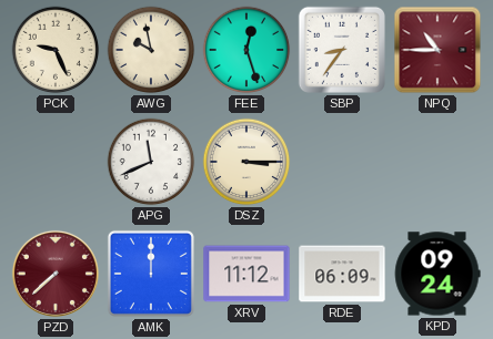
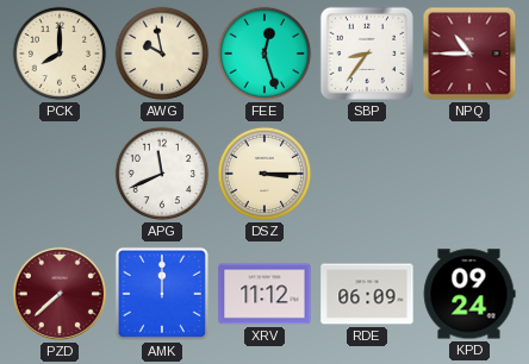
PCK: 9:26 -> 8:00 (60, 54)
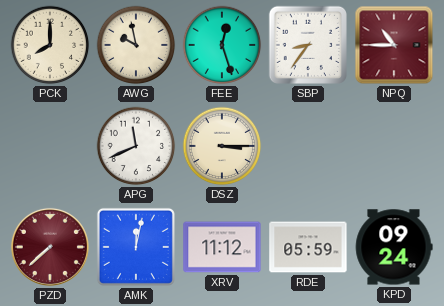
AMK: 12:00 -> 12:02 (136, 247)
RDE: 06:09 -> 05:59 (308, 247)
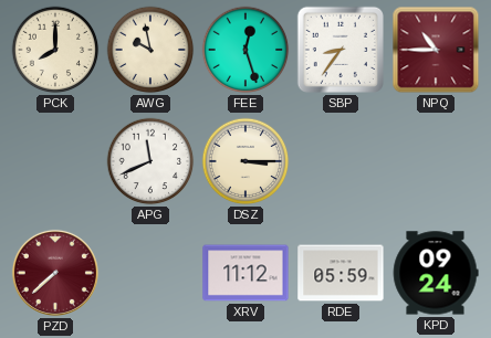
AMK: 12:02 -> none (136, 247)
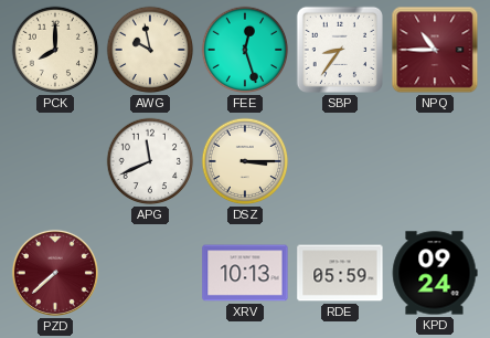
XRV: 11:12 -> 10:13 (245, 273)
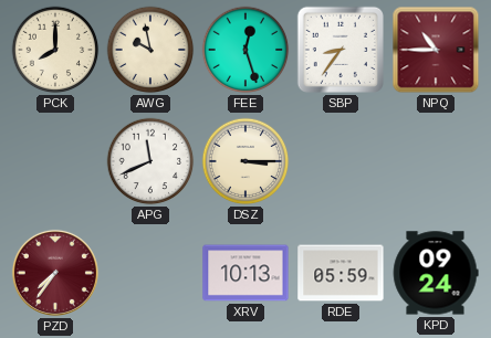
PZD: 7:38 -> 7:36 (55, 273)
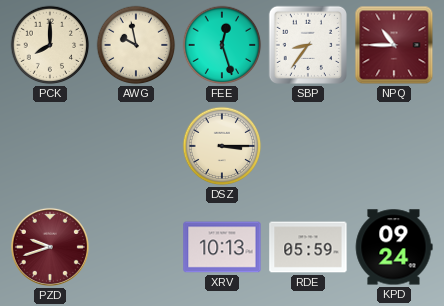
APG: 11:41 -> none (150, 161)
PZD: 7:36 -> 9:42 (50, 247)
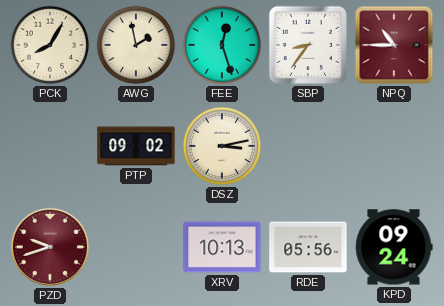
PCK: 8:00 -> 8:05 (50, 45)
AWG: 9:58 -> 1:58 (136, 45)
PTP: none -> 09:02 (136, 146)
DSZ: 3:15 -> 3:13 (222, 146)
RDE: 05:59 -> 05:56 (308, 247)
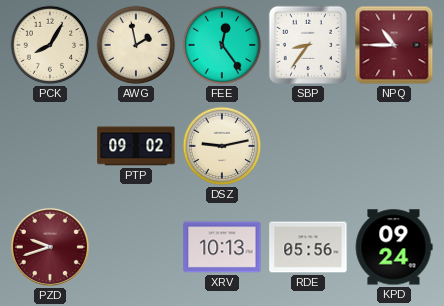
FEE: 12:27 -> 12:24 (222, 45)
DSZ: 3:13 -> 9:13 (222, 146)
